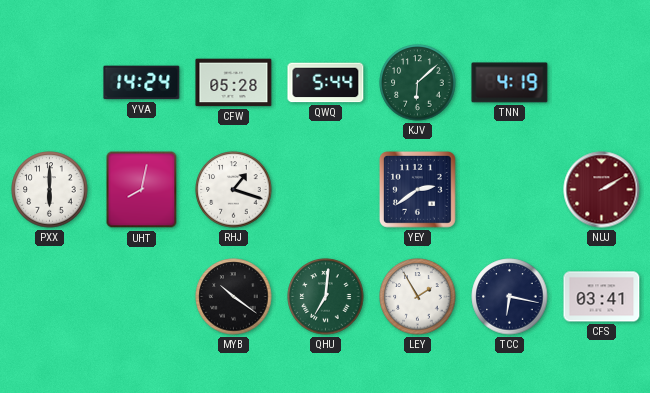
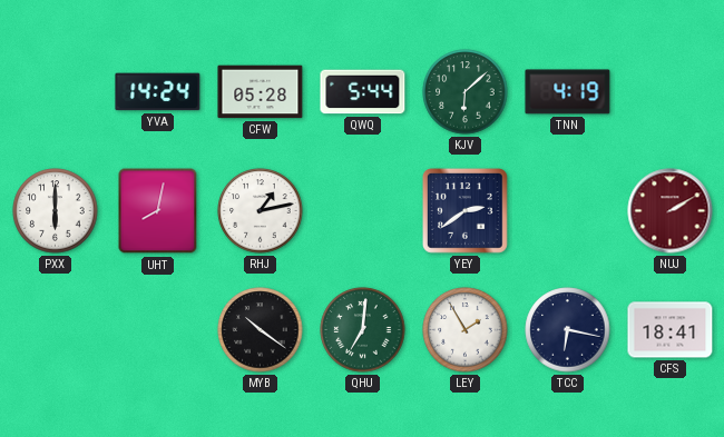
RHJ: 1:18 -> 1:13 (261, 211)
CFS: 03:41 -> 18:41 (671, 330)
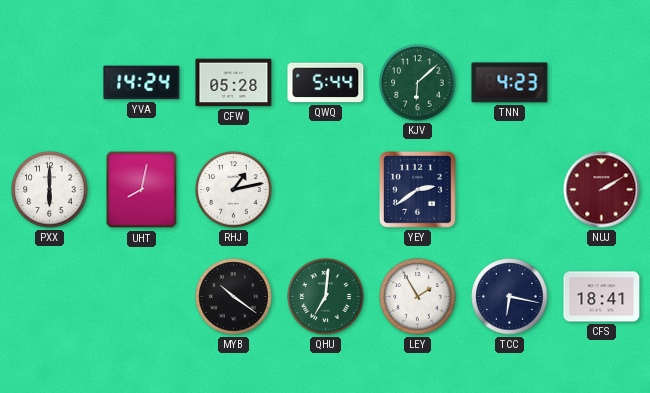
TNN: 4:19 -> 4:23 (510, 83)
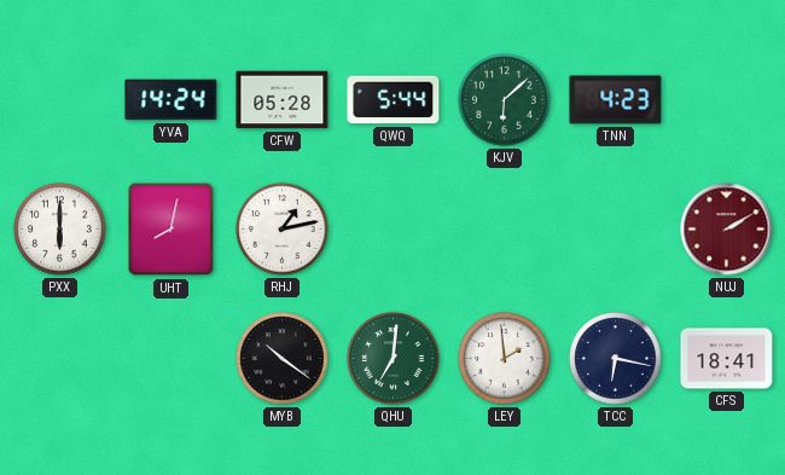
YEY: 2:39 -> none (418, 190)
LEY: 1:55 -> 1:59 (505, 359)
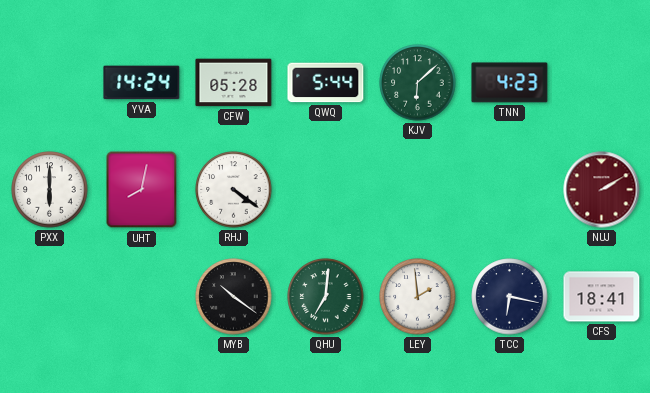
RHJ: 1:13 -> 4:21 (234, 190)
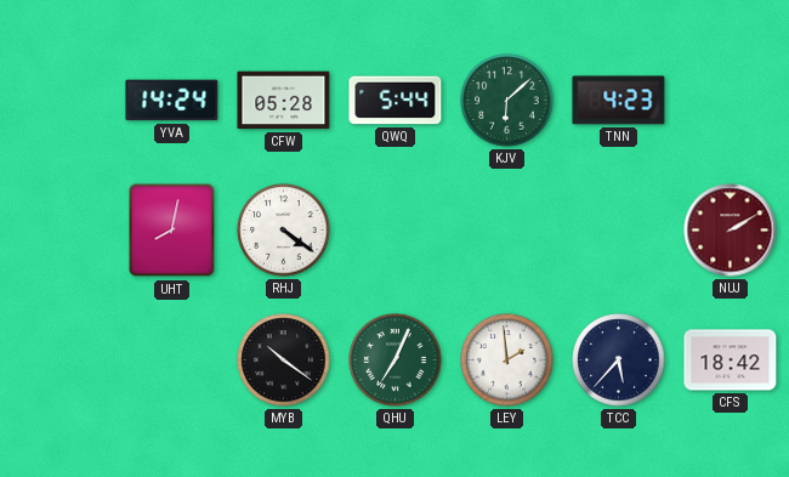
PXX: 6:00 -> none (50, 190)
QHU: 7:01 -> 7:04 (396, 360)
TCC: 6:17 -> 5:37 (619, 360)
CFS: 18:41 -> 18:42 (731, 360)
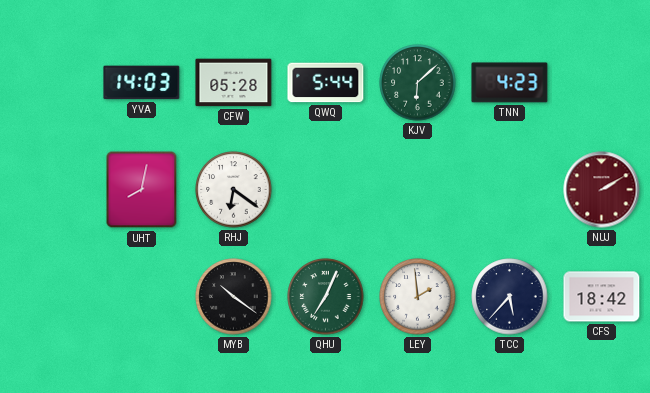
YVA: 14:24 -> 14:03 (142, 83)
RHJ: 4:21 -> 6:21 (234, 190)
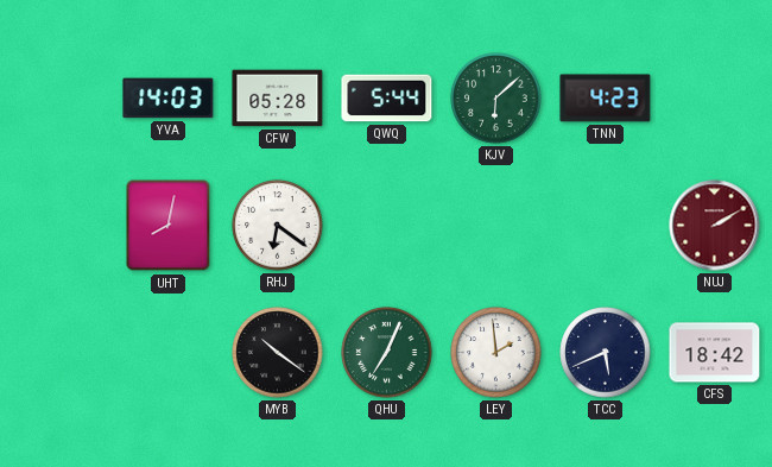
TCC: 5:37 -> 5:41 (606, 353)
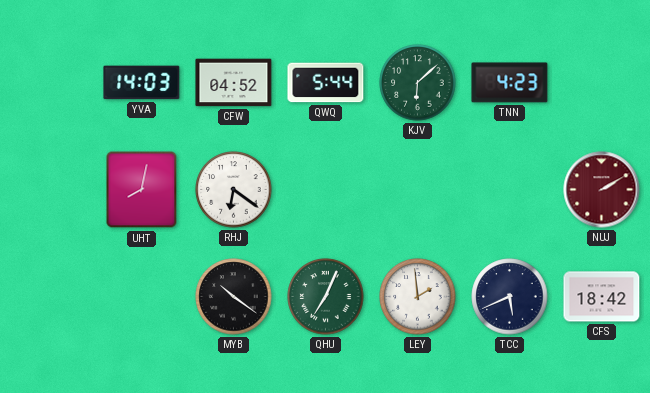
CFW: 05:28 -> 04:52 (234, 83)
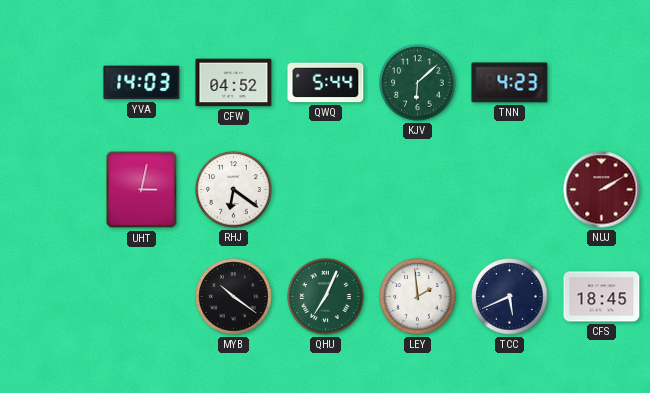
UHT: 8:02 -> 3:02 (142, 190)
CFS: 18:42 -> 18:45 (602, 297)
